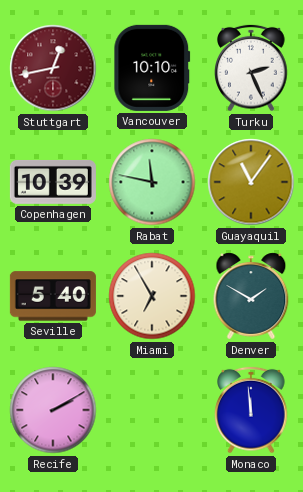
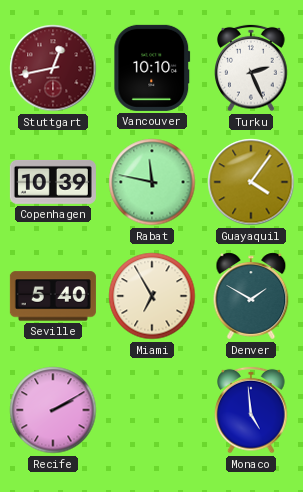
Guayaquil: 11:06 -> 4:06 (251, 182)
Monaco: 11:59 -> 4:59 (251, 410)
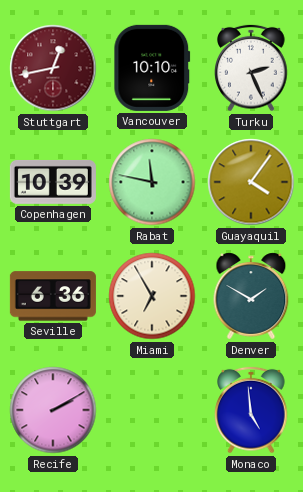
Seville: 5:40 -> 6:36 (53, 296)
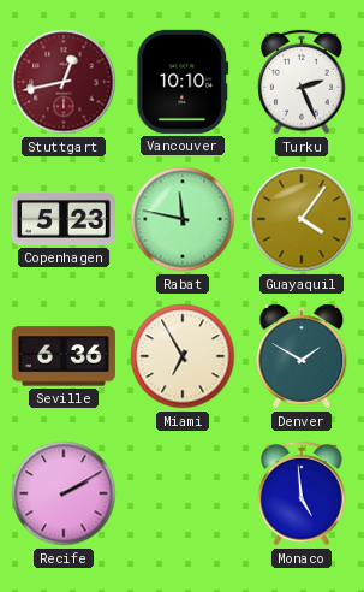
Copenhagen: 10:39 -> 5:23 (64, 219)
